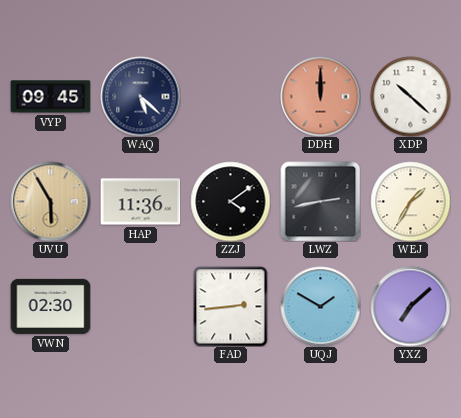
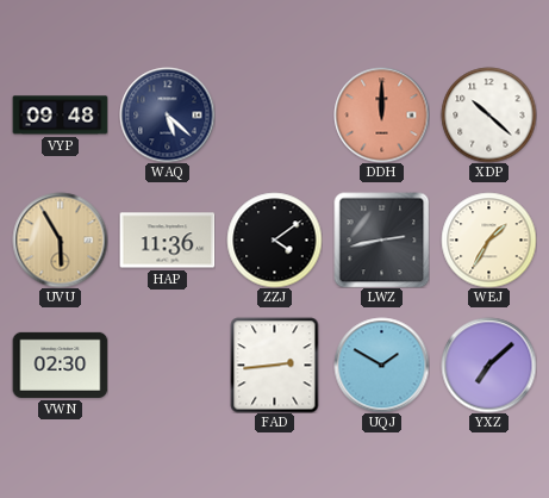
VYP: 09:45 -> 09:48 (60, 116)
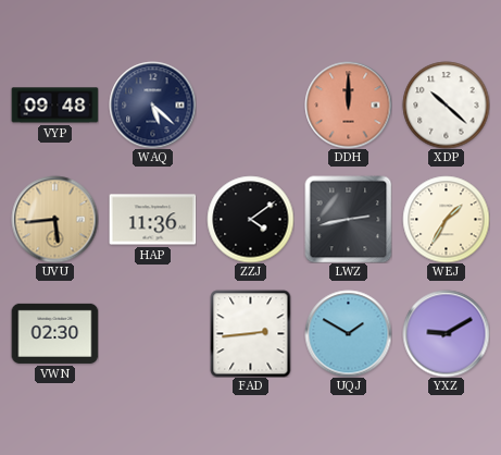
UVU: 5:55 -> 5:44 (54, 219)
YXZ: 7:08 -> 9:10 (446, 333)
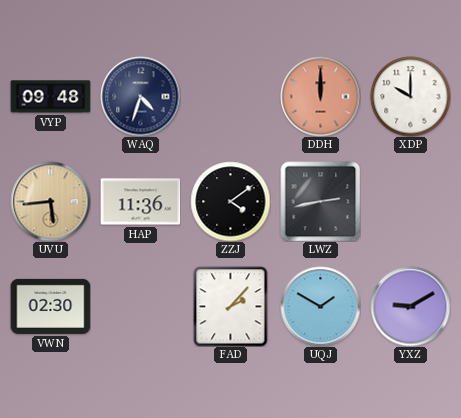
WAQ: 5:22 -> 4:33 (140, 96)
XDP: 10:22 -> 10:00 (410, 96)
WEJ: 1:35 -> none (446, 219)
FAD: 2:44 -> 2:07 (231, 306)
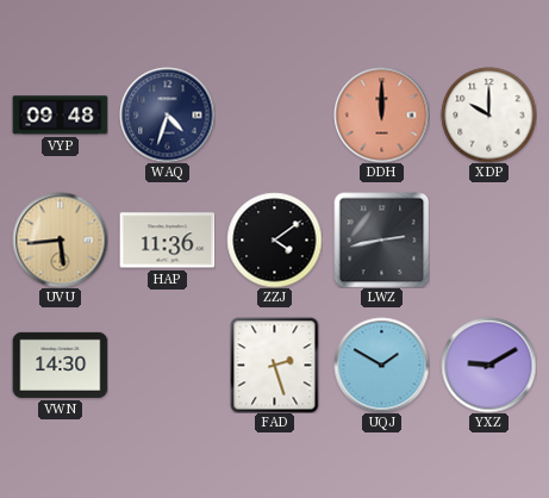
VWN: 02:30 -> 14:30 (60, 365)
FAD: 2:07 -> 2:27 (275, 365)
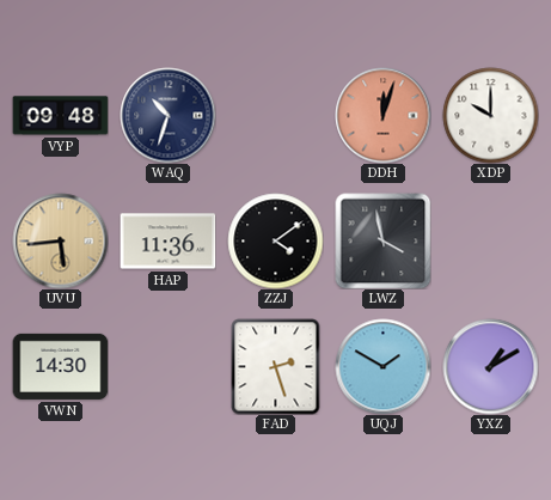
WAQ: 4:33 -> 10:33 (167, 115)
DDH: 12:00 -> 12:03 (382, 115)
LWZ: 2:43 -> 3:58 (382, 240)
YXZ: 9:10 -> 1:10 (490, 366)
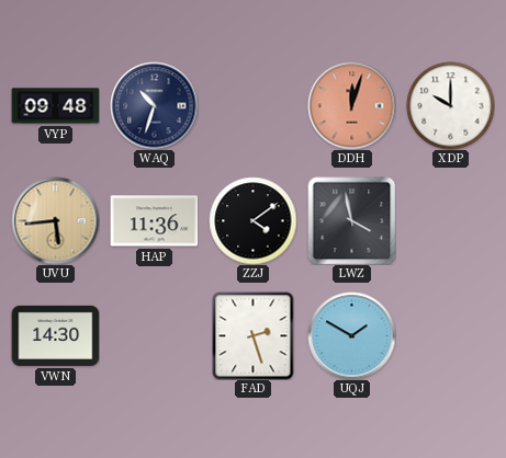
YXZ: 1:10 -> none (490, 366)
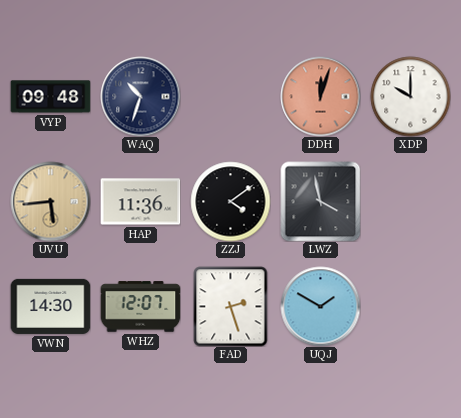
WHZ: none -> 12:07 (140, 307)
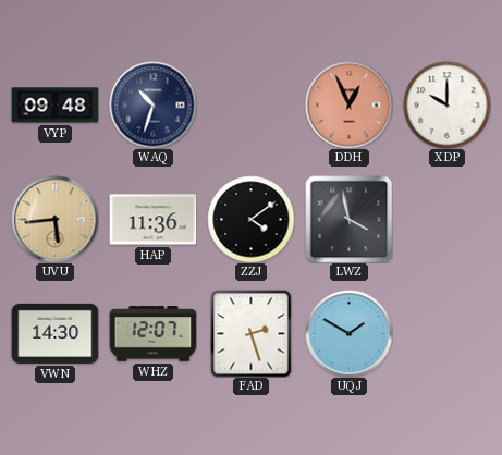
DDH: 12:03 -> 12:56 (348, 104)
